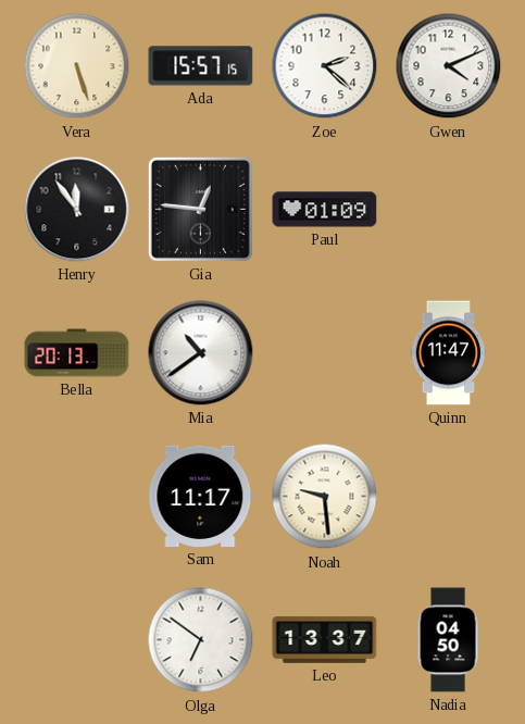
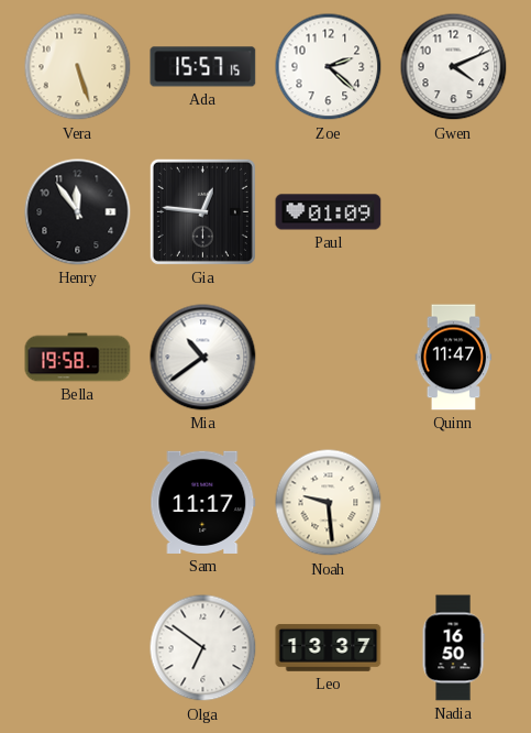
Bella: 20:13 -> 19:58 (78, 358)
Nadia: 04:50 -> 16:50 (453, 648)
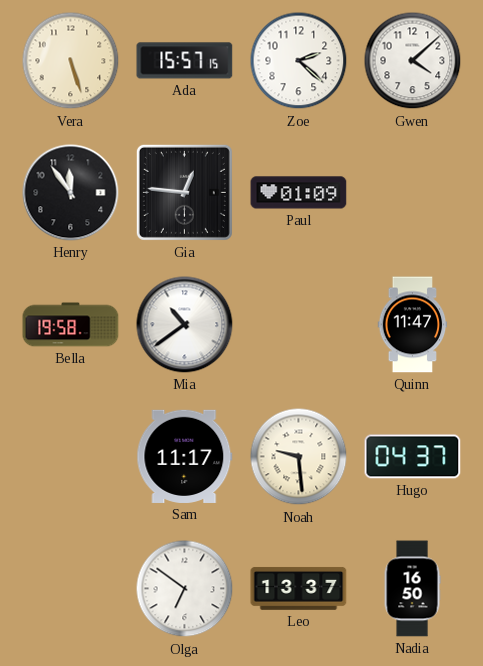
Gwen: 4:11 -> 4:08 (413, 61)
Hugo: none -> 04:37 (413, 457)
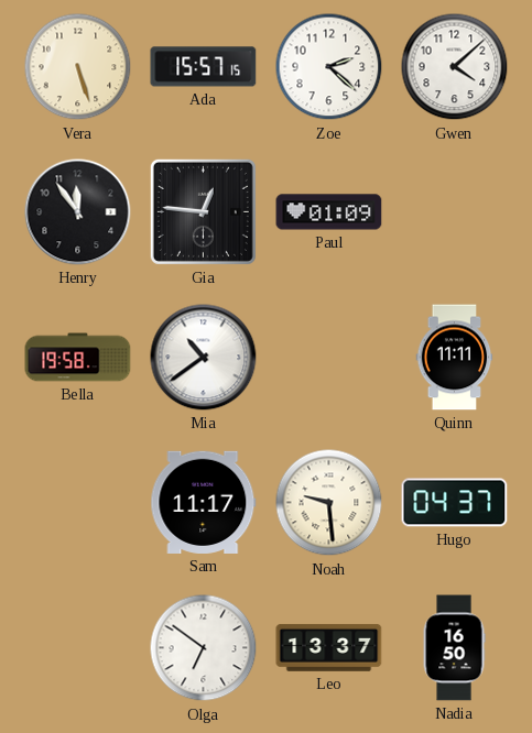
Quinn: 11:47 -> 11:11 (455, 358)
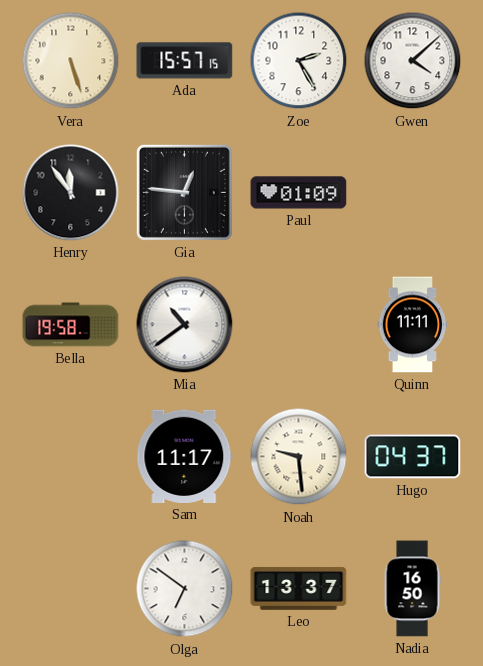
Zoe: 2:22 -> 2:25 (299, 61)
